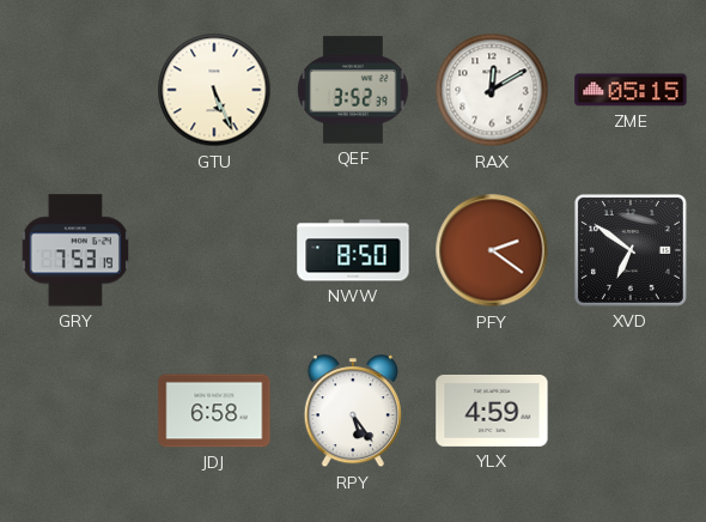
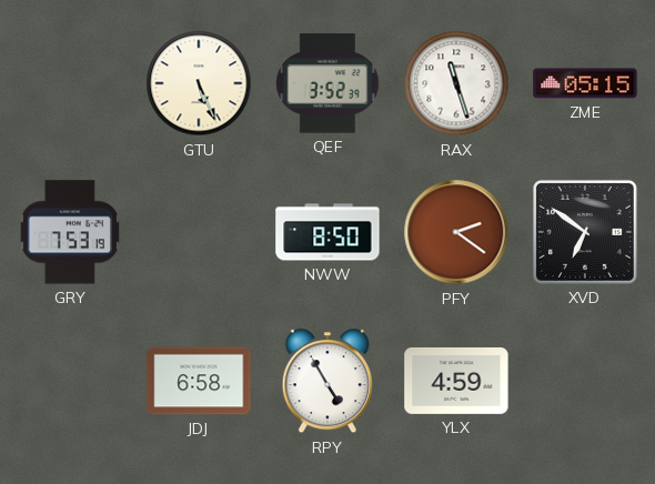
RAX: 12:10 -> 11:27 (456, 83)
RPY: 5:24 -> 4:55 (327, 382)
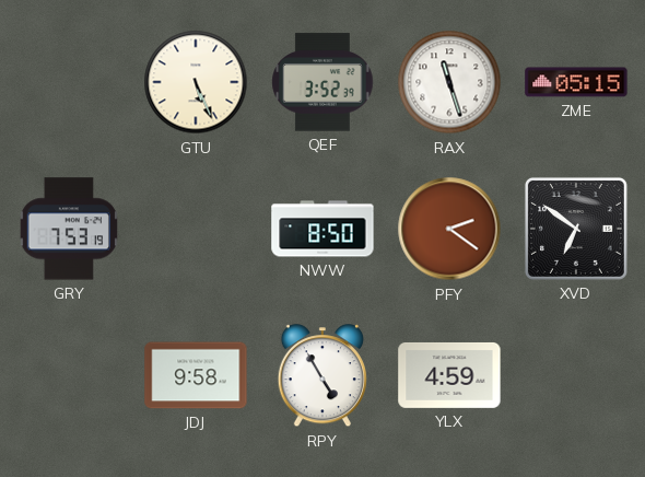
JDJ: 6:58 -> 9:58 (196, 375)
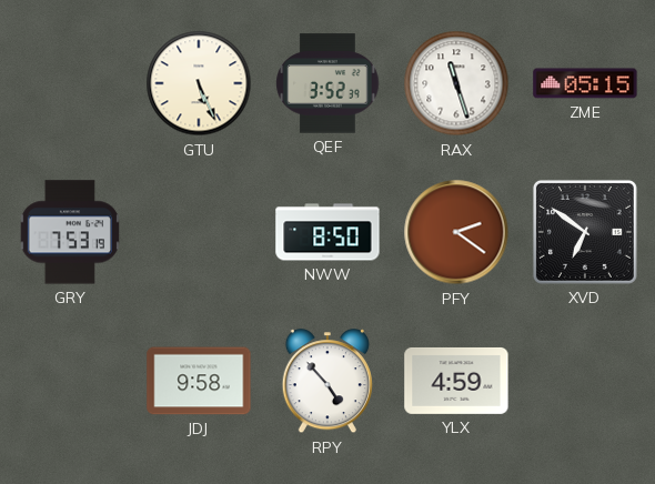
RPY: 4:55 -> 4:53 (327, 382)
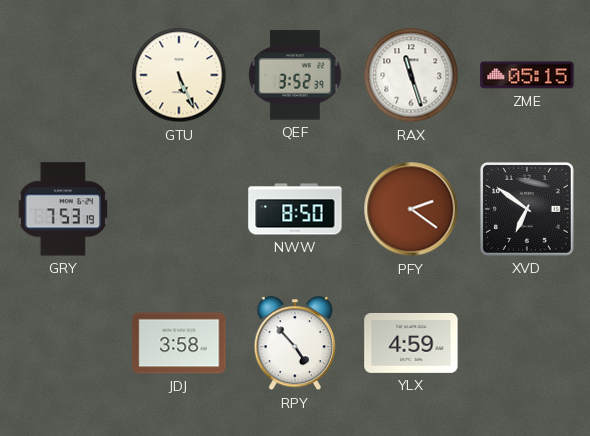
JDJ: 9:58 -> 3:58 (179, 343)
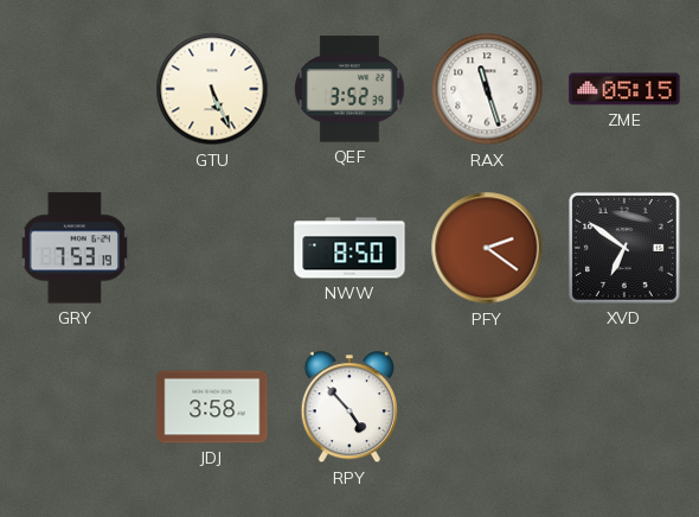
YLX: 4:59 -> none (411, 343)
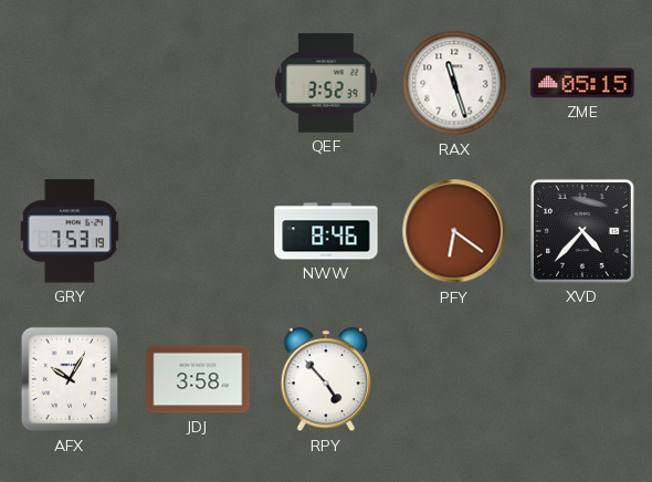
GTU: 5:26 -> none (212, 89)
NWW: 8:50 -> 8:46 (326, 231)
PFY: 2:21 -> 6:21 (454, 231)
XVD: 6:51 -> 4:37 (582, 231)
AFX: none -> 10:05 (70, 379)
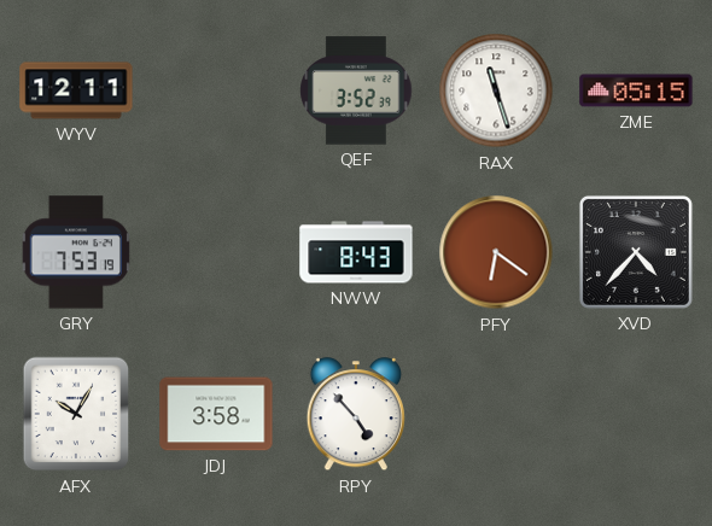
WYV: none -> 12:11 (76, 90)
NWW: 8:46 -> 8:43 (356, 252)
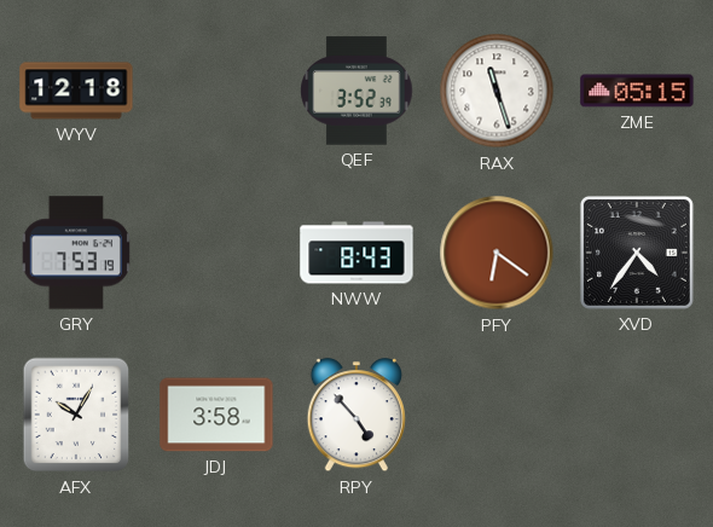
WYV: 12:11 -> 12:18 (76, 91)
XVD: 4:37 -> 4:36 (637, 253)
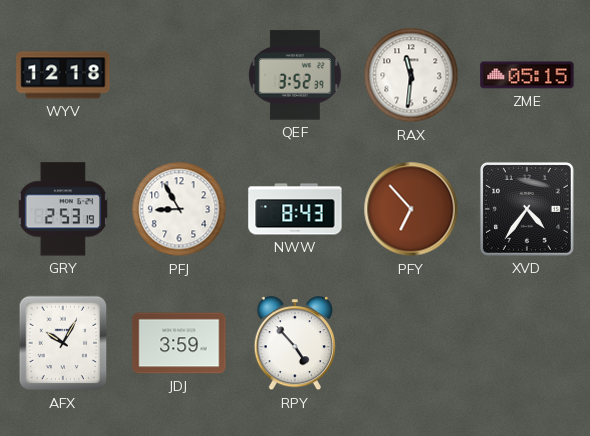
RAX: 11:27 -> 11:31 (411, 75)
GRY: 7:53 -> 2:53 (63, 209)
PFJ: none -> 8:55 (179, 209)
PFY: 6:21 -> 6:53 (411, 209)
JDJ: 3:58 -> 3:59 (179, 343)
